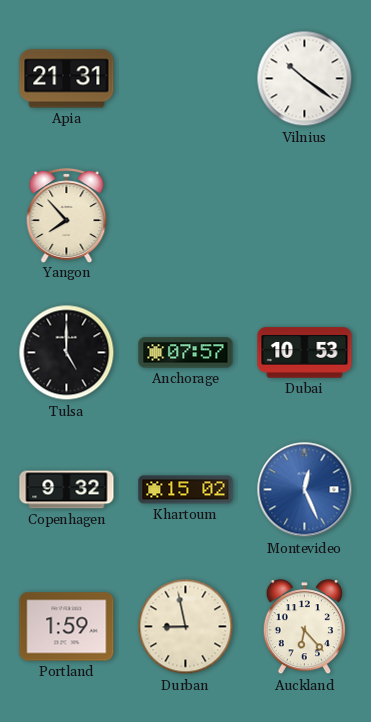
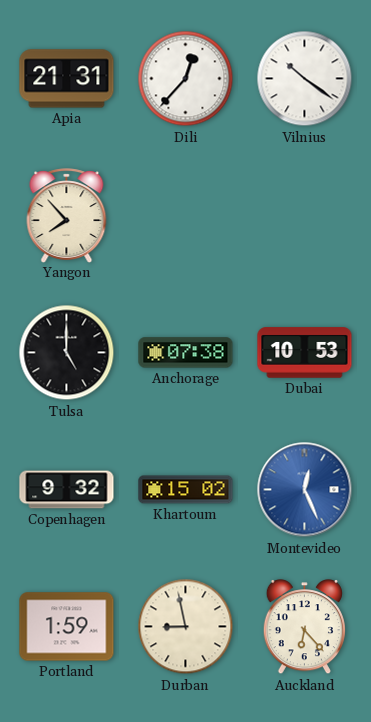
Dili: none -> 12:37 (186, 79)
Anchorage: 07:57 -> 07:38 (186, 353)
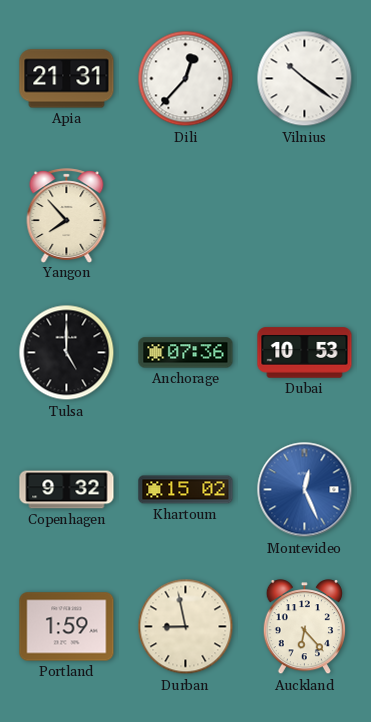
Anchorage: 07:38 -> 07:36 (186, 353)
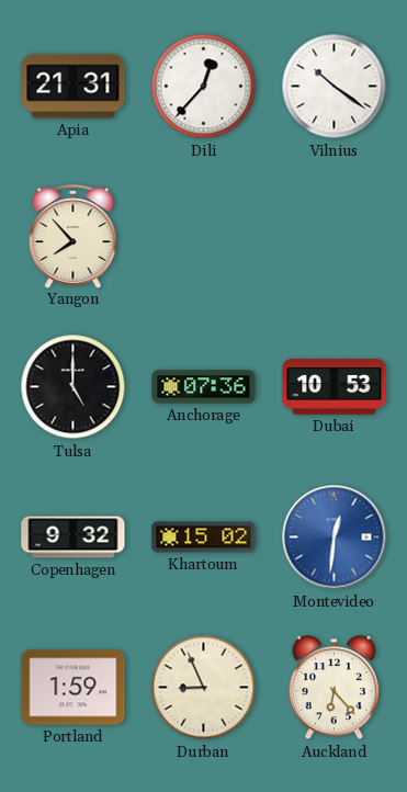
Montevideo: 12:26 -> 12:31 (335, 538)
Durban: 8:58 -> 8:56 (204, 688)
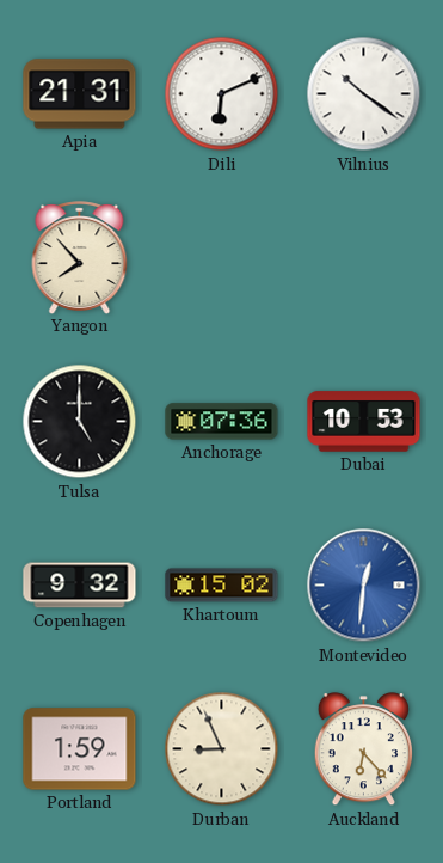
Dili: 12:37 -> 6:11 (222, 94)
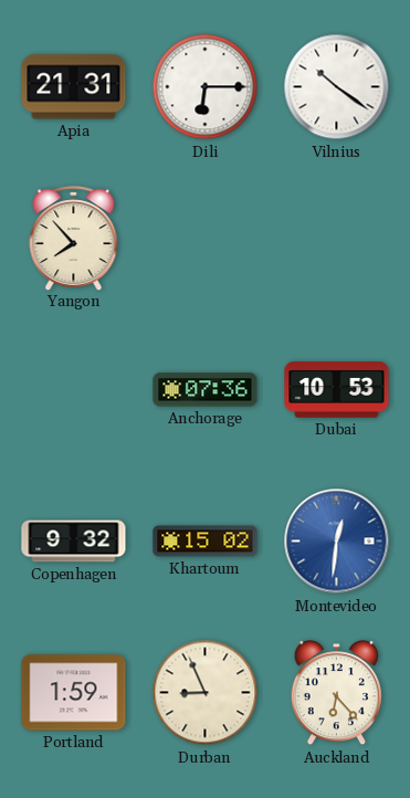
Dili: 6:11 -> 6:15 (206, 87)
Tulsa: 5:00 -> none (80, 422)
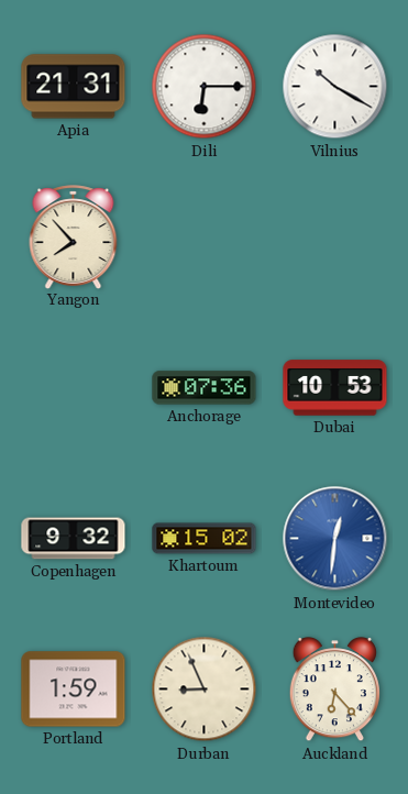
Vilnius: 10:21 -> 10:20 (335, 87)
